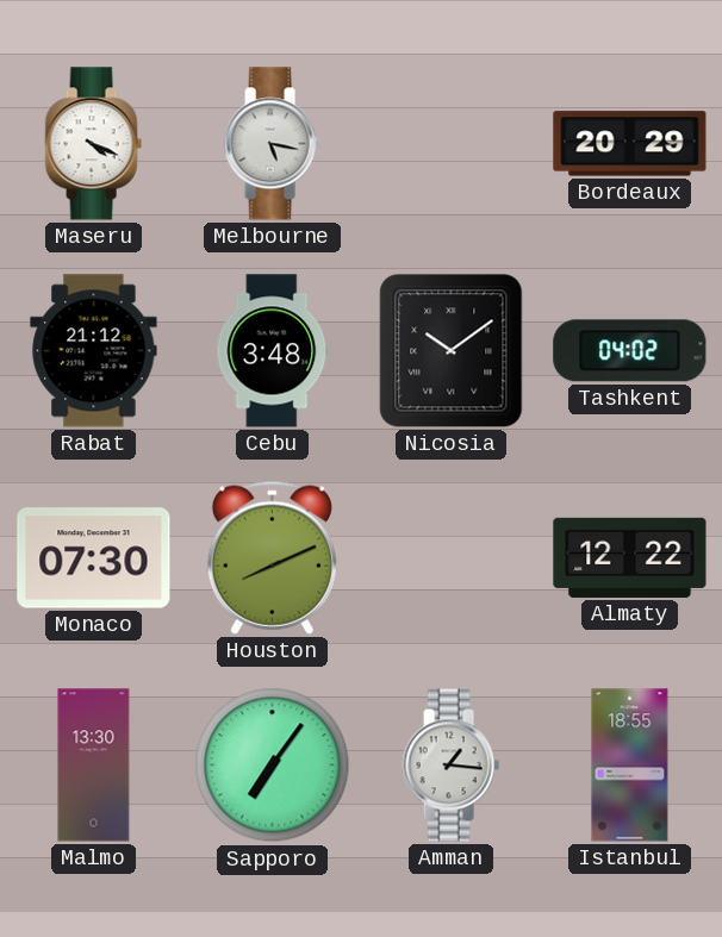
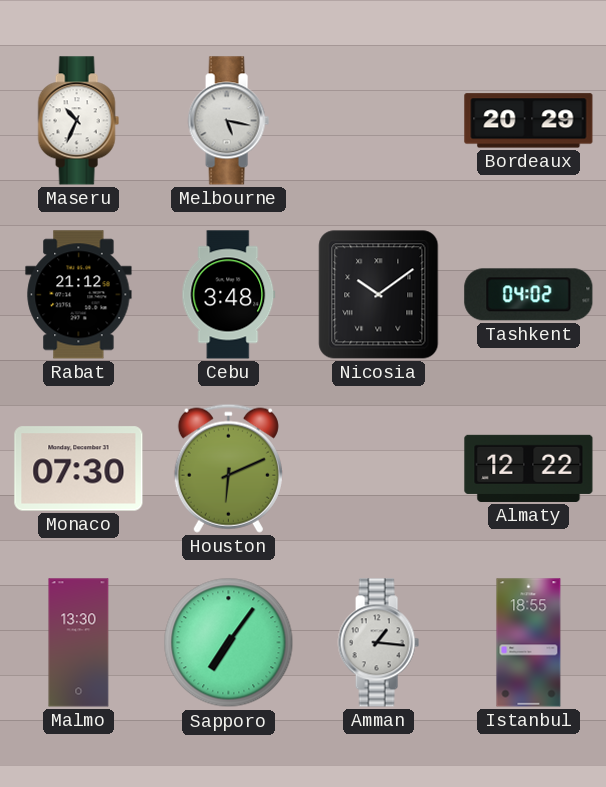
Maseru: 4:19 -> 10:34 (78, 121)
Houston: 8:11 -> 6:11 (228, 468)
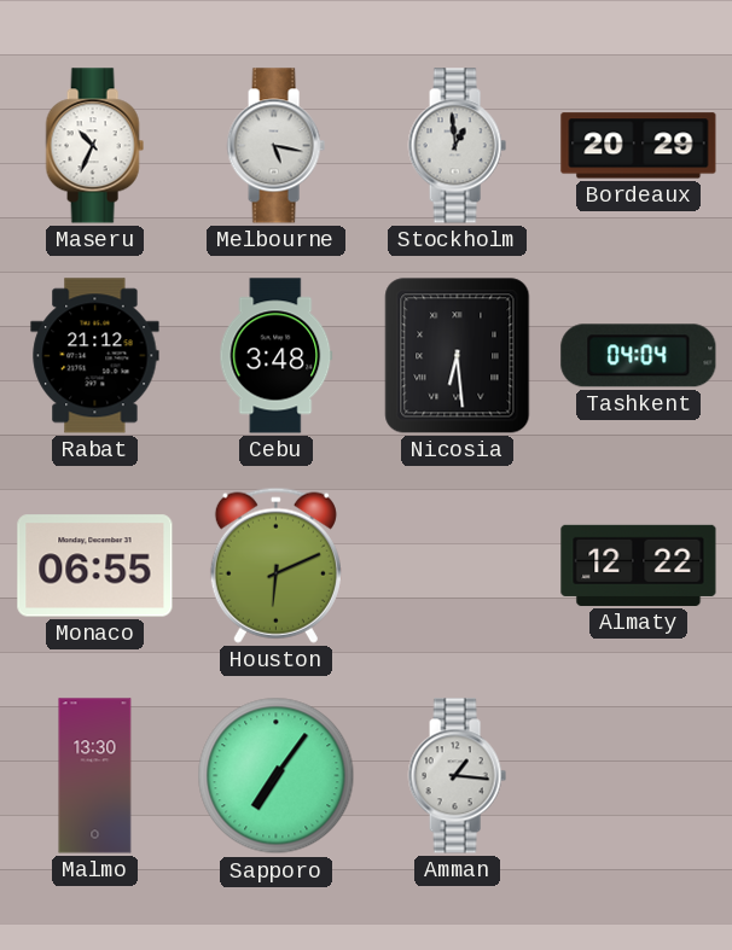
Stockholm: none -> 12:59 (457, 146)
Nicosia: 10:09 -> 6:29 (458, 356)
Tashkent: 04:02 -> 04:04 (639, 356)
Monaco: 07:30 -> 06:55 (95, 566)
Istanbul: 18:55 -> none (529, 643)
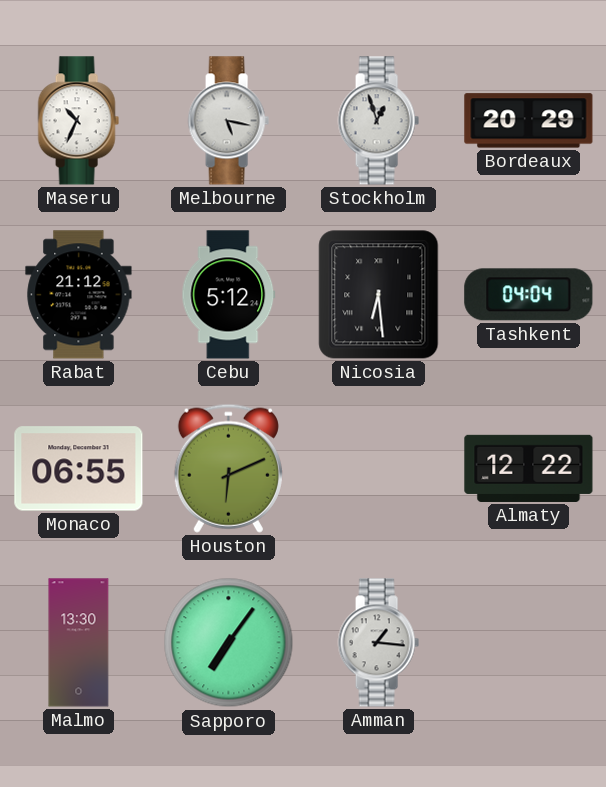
Stockholm: 12:59 -> 12:57 (378, 121)
Cebu: 3:48 -> 5:12 (229, 295)
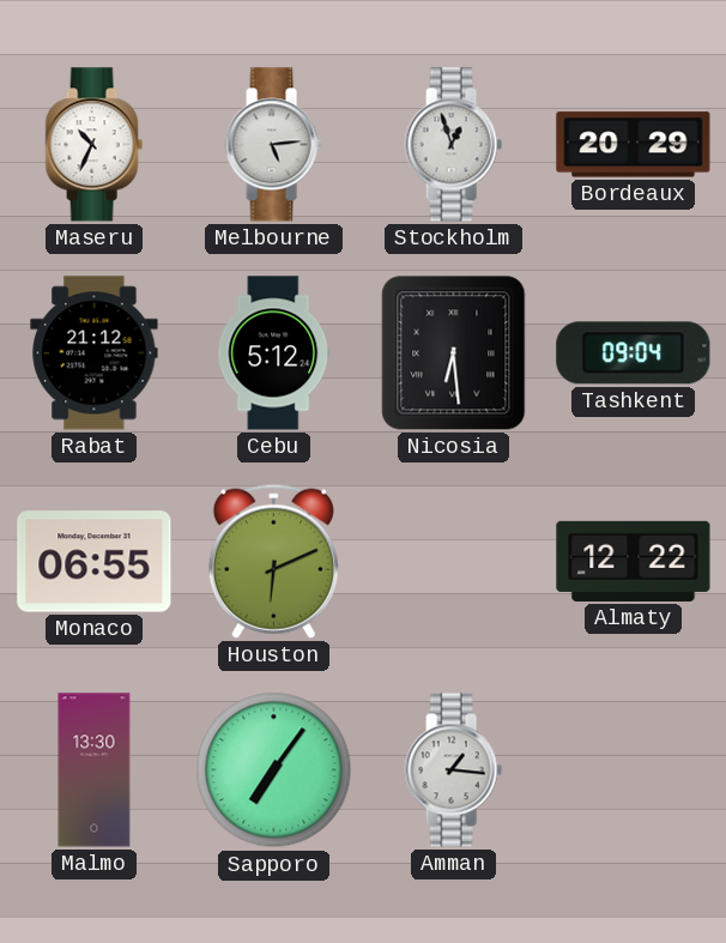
Melbourne: 5:17 -> 5:14 (273, 145)
Tashkent: 04:04 -> 09:04 (634, 353)
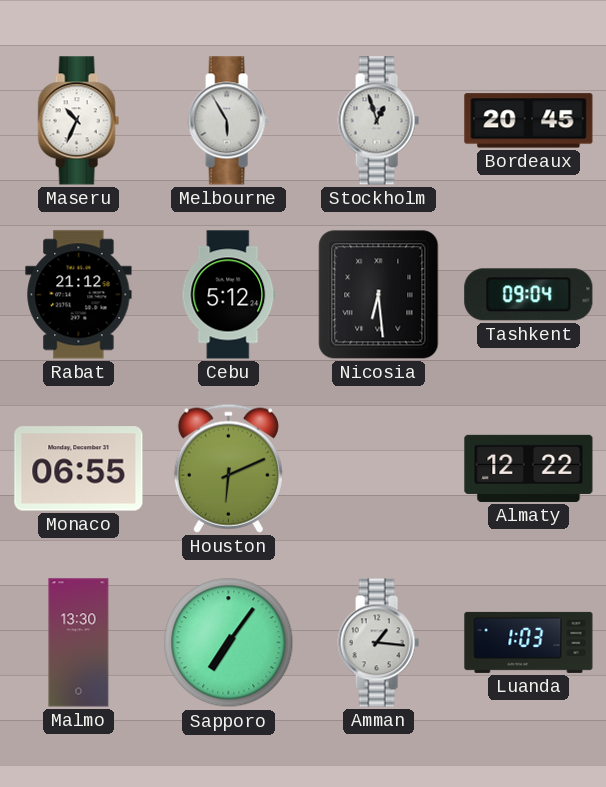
Melbourne: 5:14 -> 5:55 (228, 121)
Bordeaux: 20:29 -> 20:45 (529, 121)
Luanda: none -> 1:03 (529, 642)
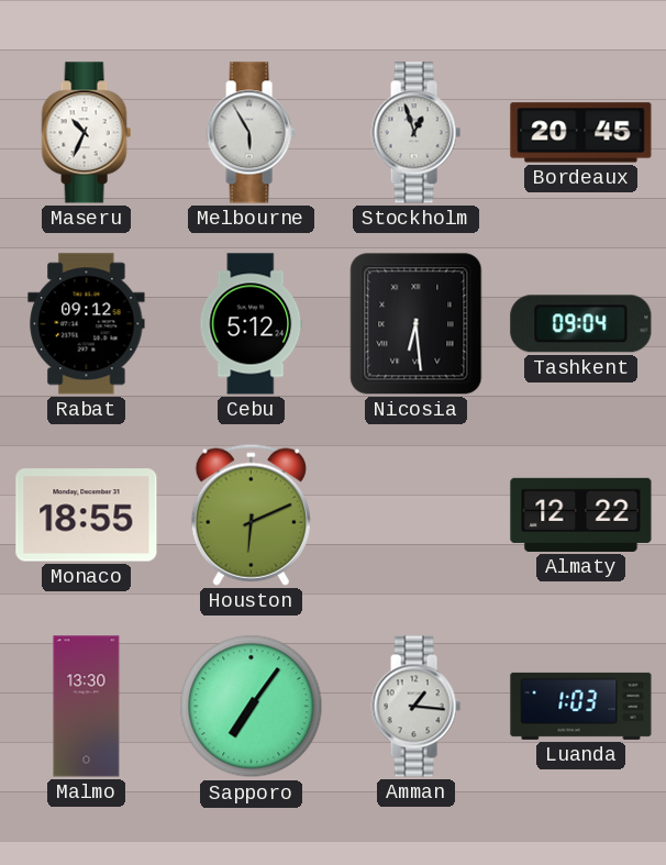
Rabat: 21:12 -> 09:12 (87, 324)
Monaco: 06:55 -> 18:55 (87, 515)
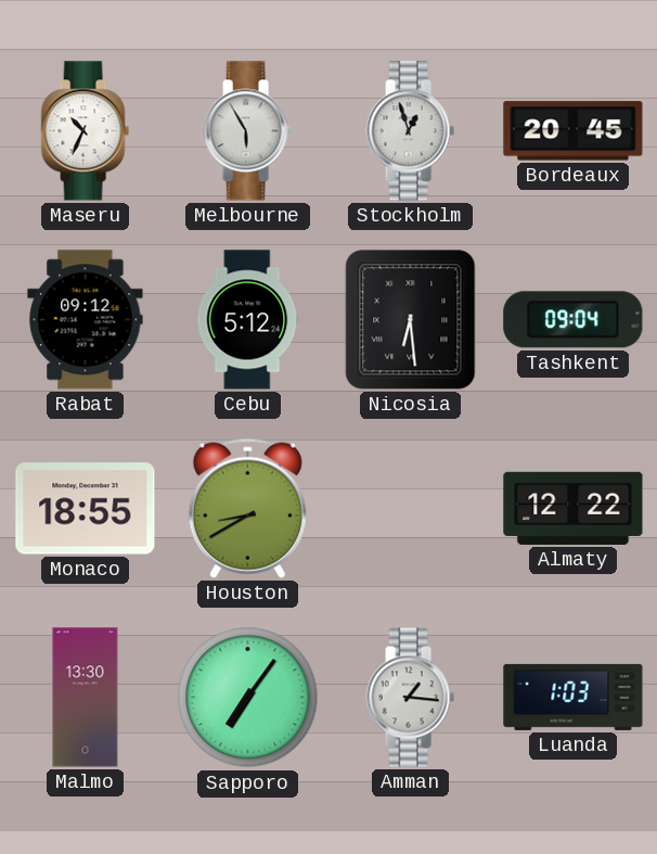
Houston: 6:11 -> 8:40 (247, 508)
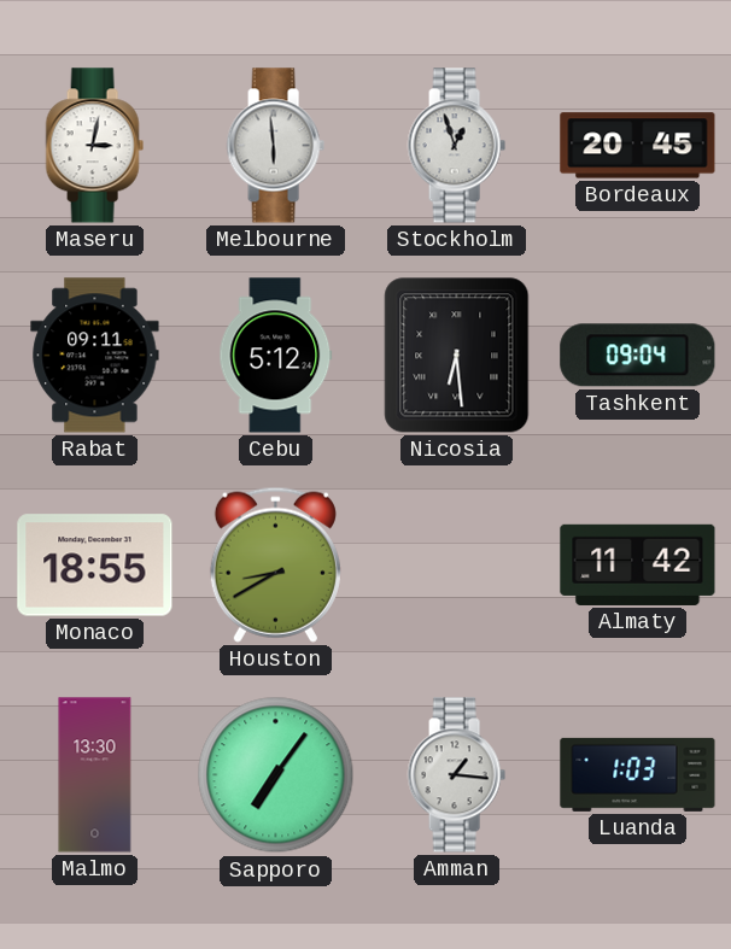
Maseru: 10:34 -> 3:02 (94, 146)
Melbourne: 5:55 -> 5:59 (275, 146)
Rabat: 09:12 -> 09:11 (95, 356)
Almaty: 12:22 -> 11:42 (638, 564)
